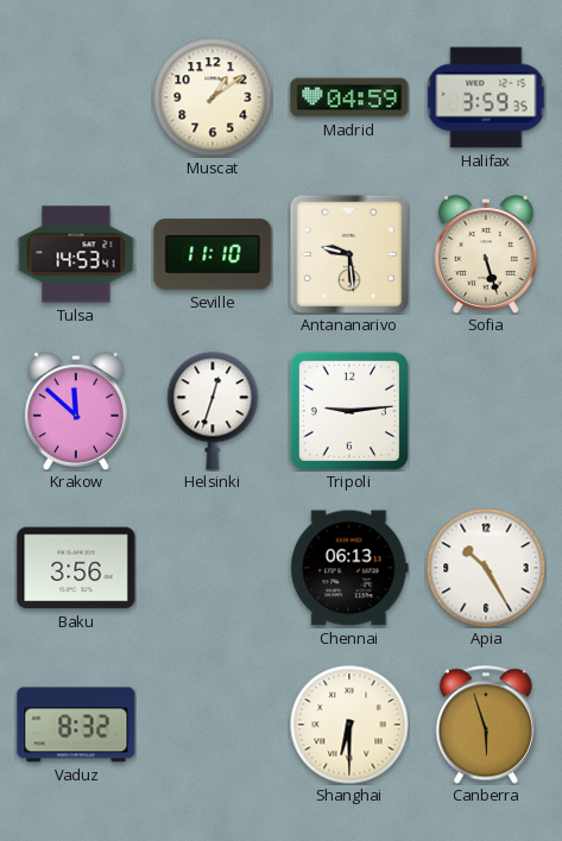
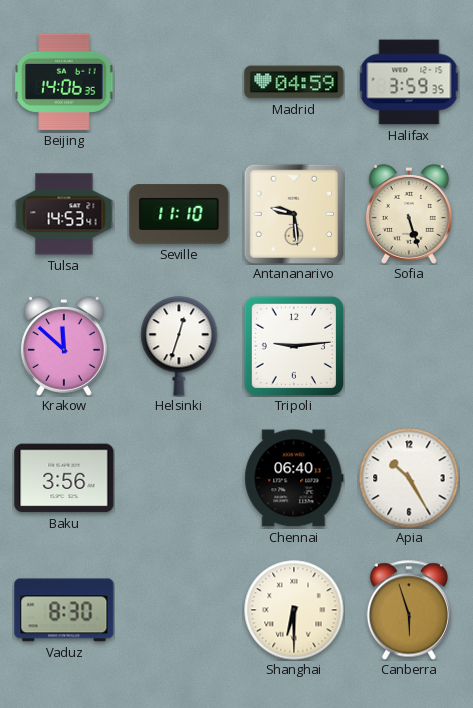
Beijing: none -> 14:06 (64, 82)
Muscat: 1:09 -> none (213, 97)
Chennai: 06:13 -> 06:40 (294, 478)
Vaduz: 8:32 -> 8:30 (64, 610)
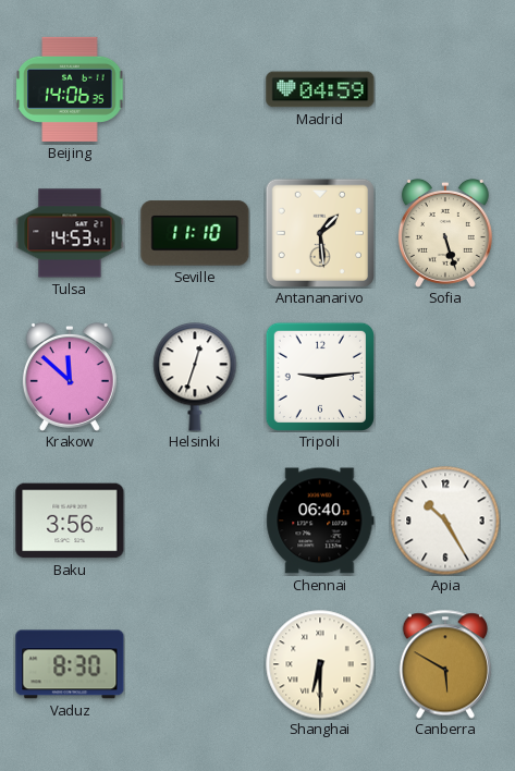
Halifax: 3:59 -> none (409, 82)
Antananarivo: 9:29 -> 1:29 (319, 232)
Canberra: 5:57 -> 5:50 (444, 664)
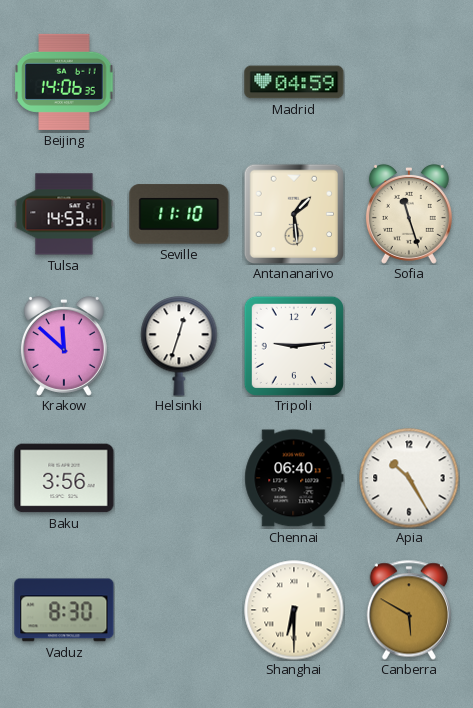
Sofia: 5:27 -> 11:27 (409, 214)
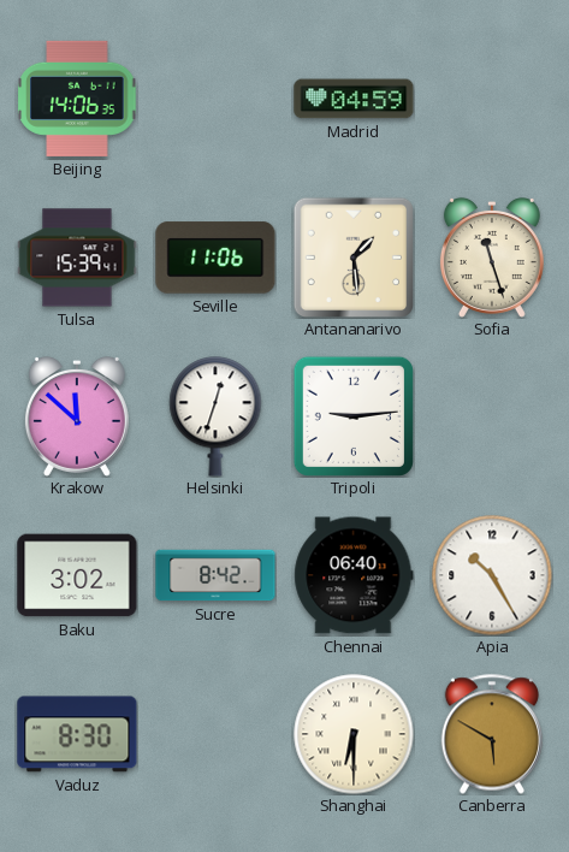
Tulsa: 14:53 -> 15:39 (77, 258)
Seville: 11:10 -> 11:06 (215, 258)
Baku: 3:56 -> 3:02 (77, 575)
Sucre: none -> 8:42 (215, 575)
